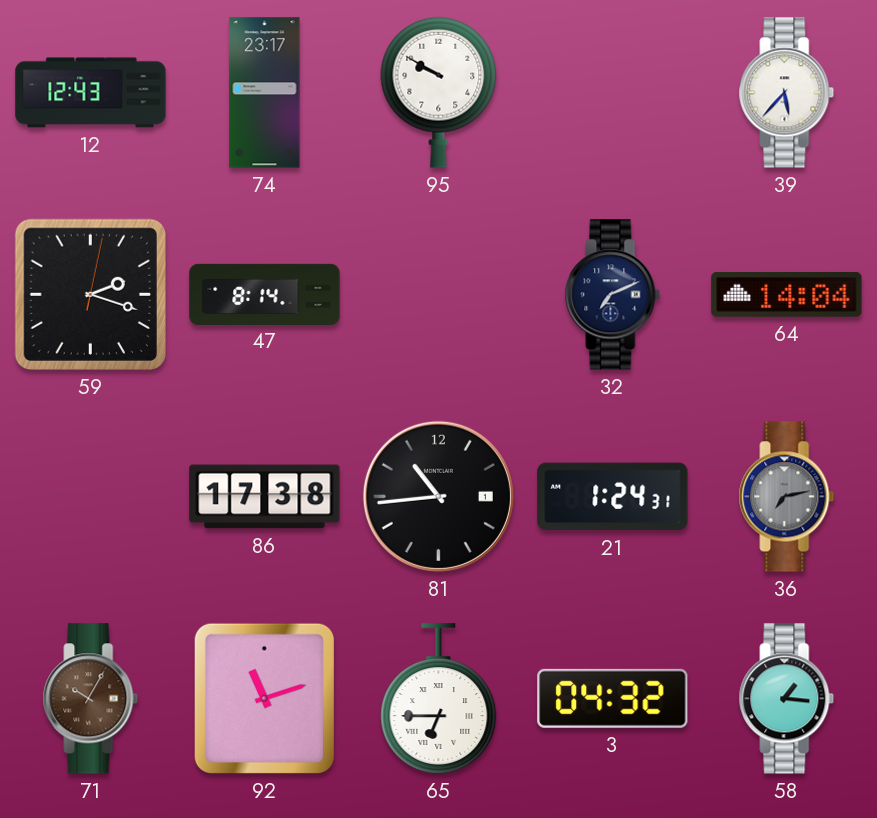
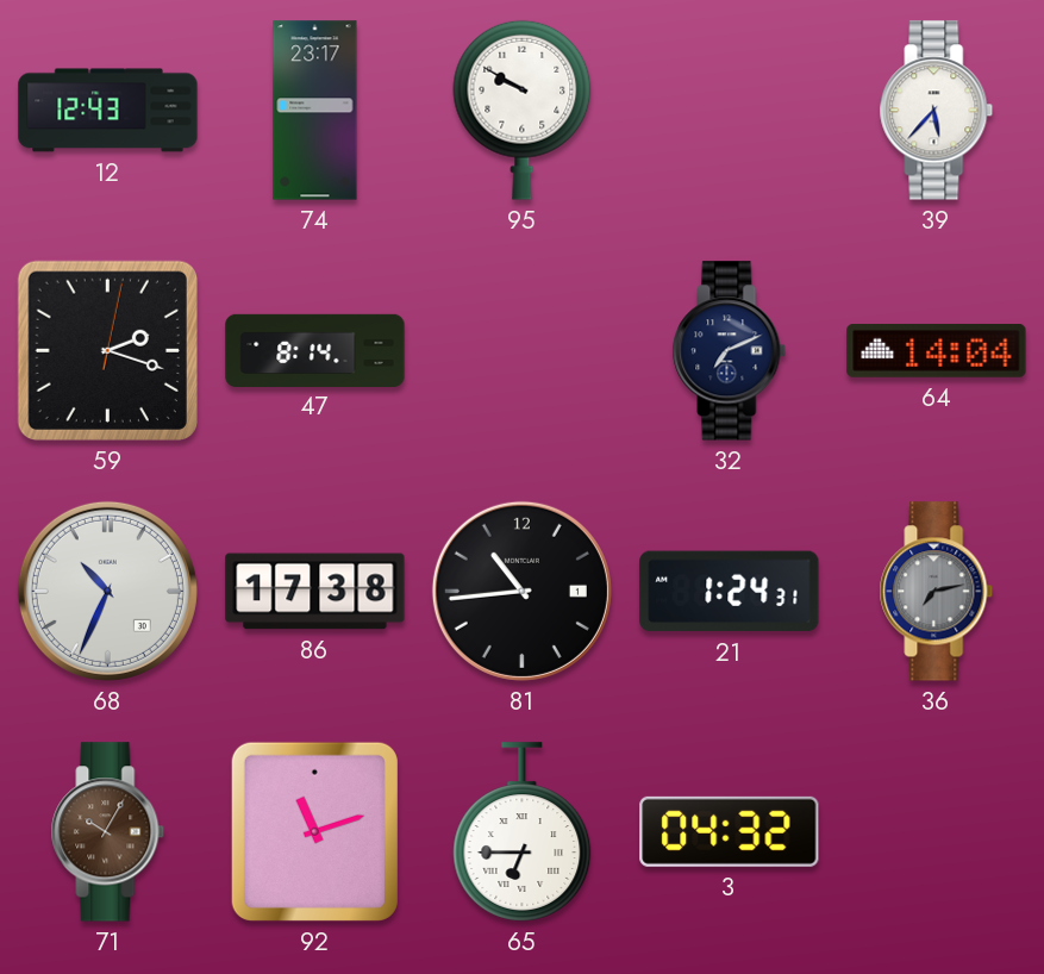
68: none -> 10:34 (107, 591)
58: 1:16 -> none (787, 699)
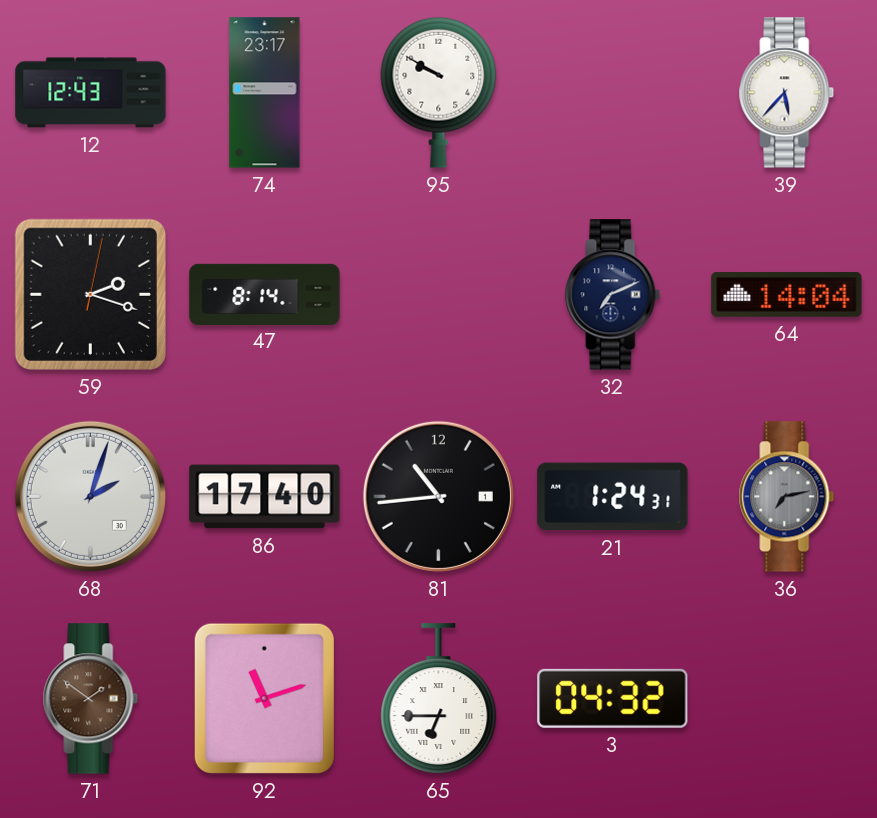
68: 10:34 -> 2:03 (90, 496)
86: 17:38 -> 17:40 (265, 497)
71: 10:05 -> 1:51 (91, 699)
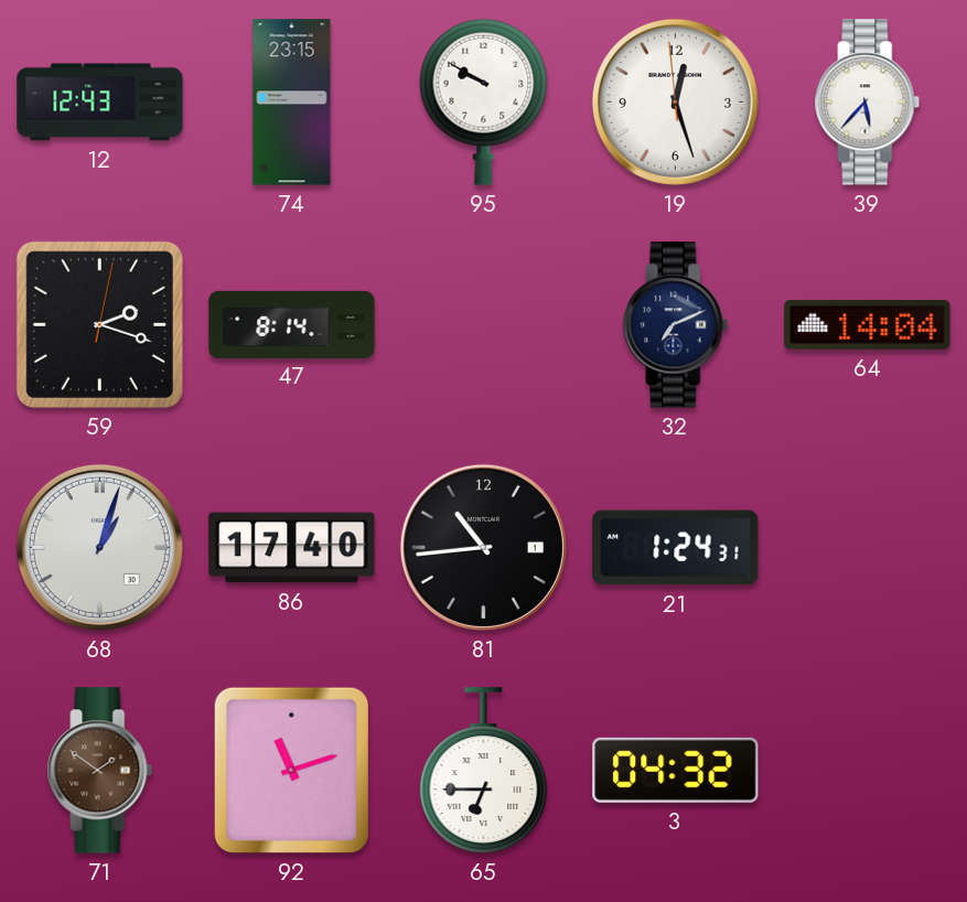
74: 23:17 -> 23:15 (292, 103)
19: none -> 12:26 (675, 101)
68: 2:03 -> 1:03 (99, 547)
36: 7:13 -> none (787, 497)
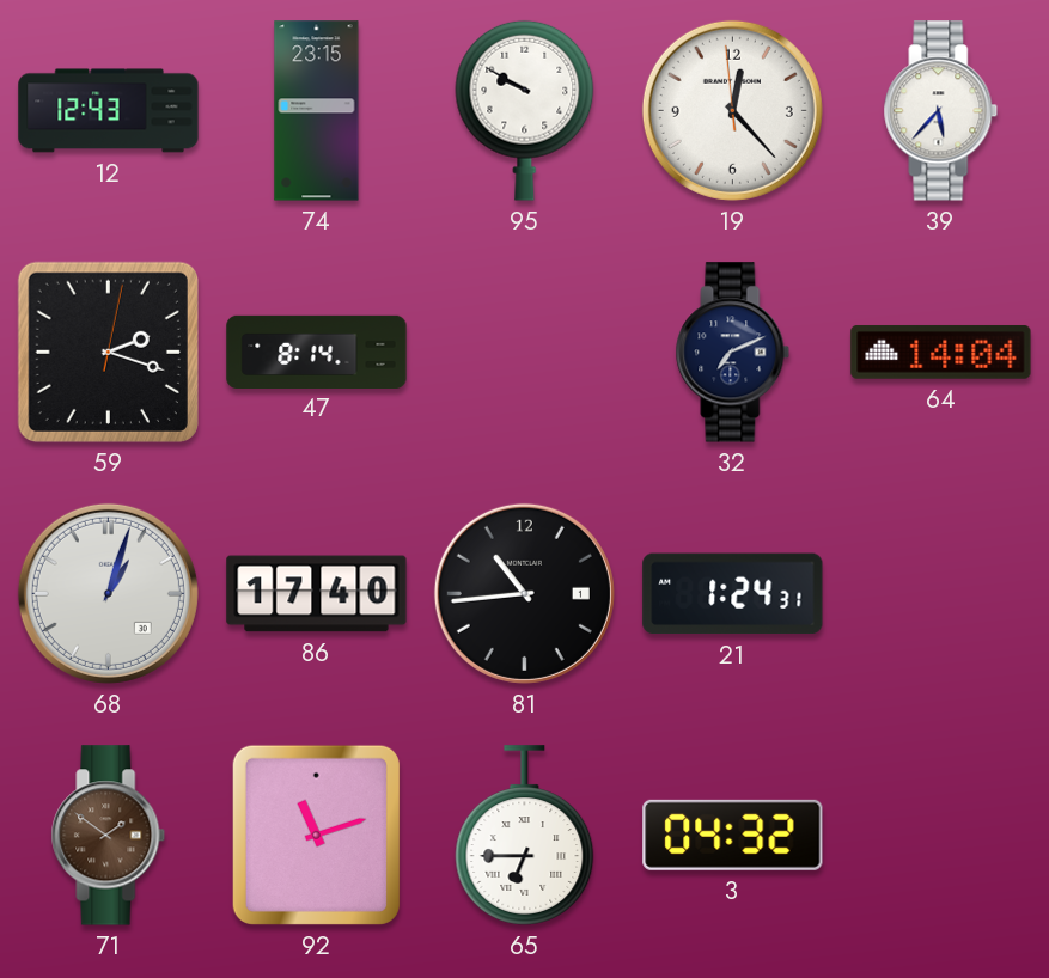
19: 12:26 -> 12:22 (732, 110)
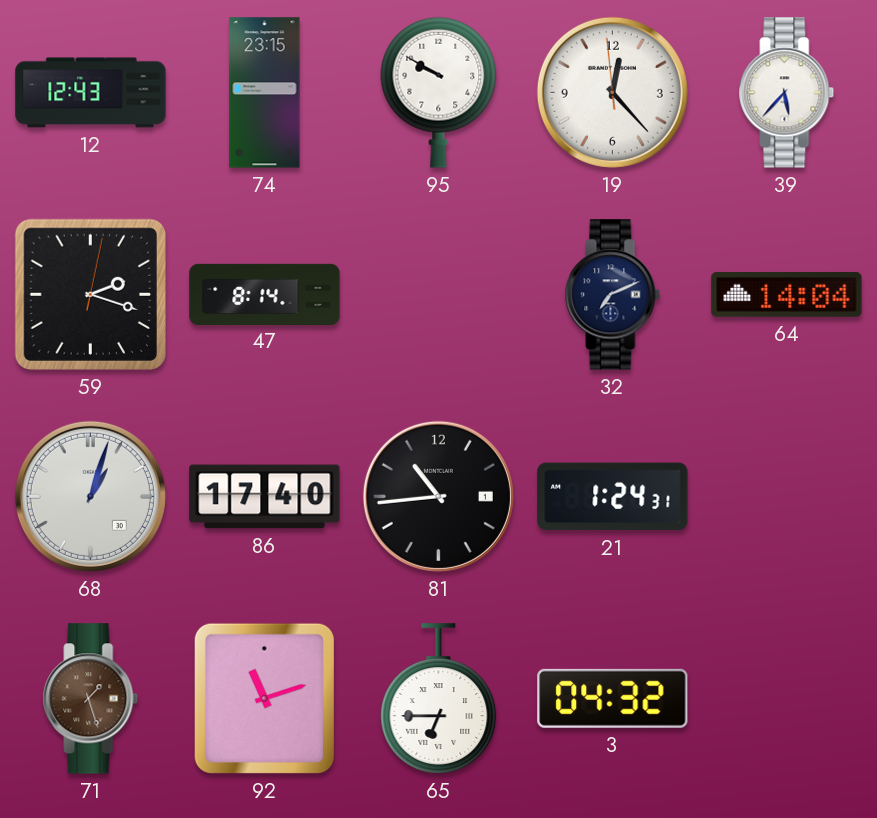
71: 1:51 -> 1:27 (91, 699)
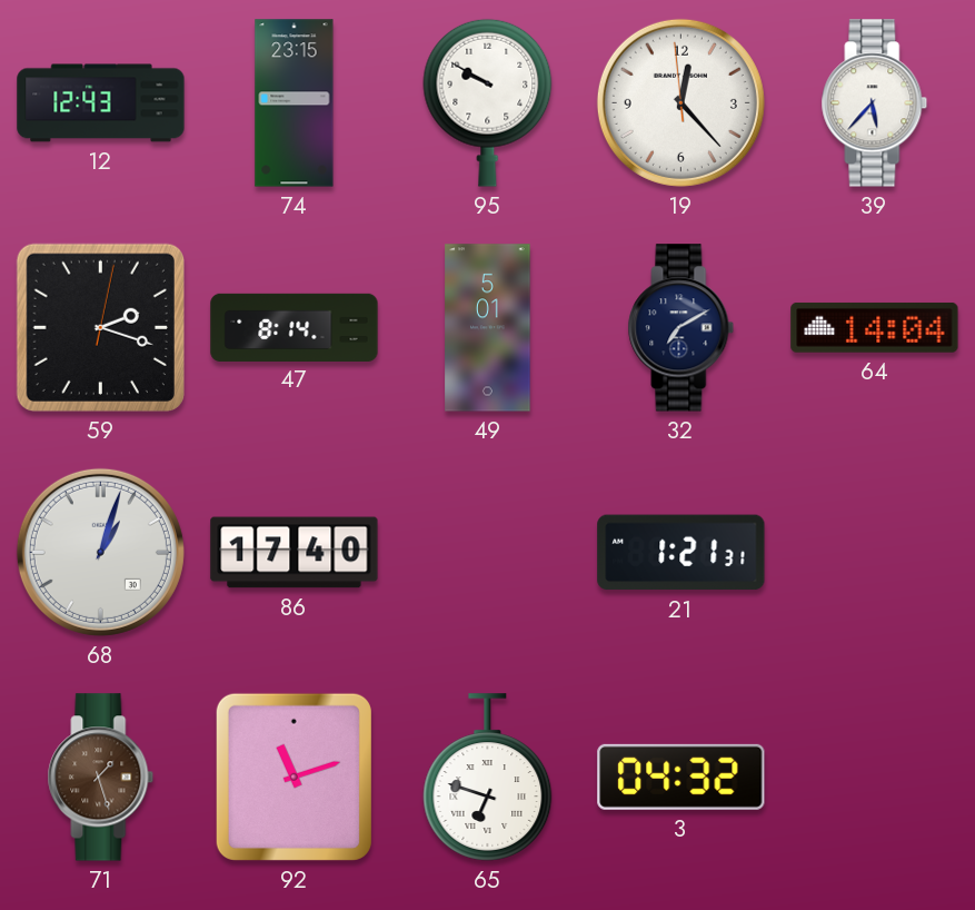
49: none -> 5:01 (488, 328)
32: 7:11 -> 7:10 (681, 328)
81: 10:44 -> none (438, 496)
21: 1:24 -> 1:21 (681, 553)
65: 6:45 -> 6:48 (488, 778)
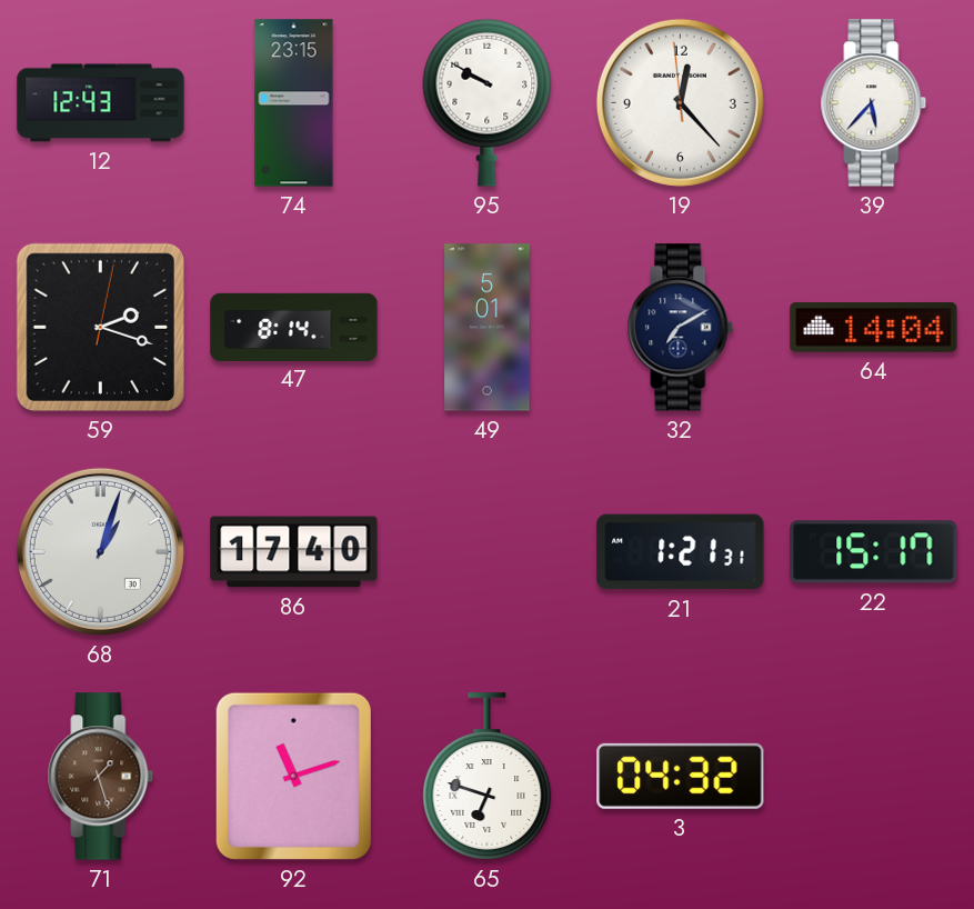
22: none -> 15:17 (874, 552)
